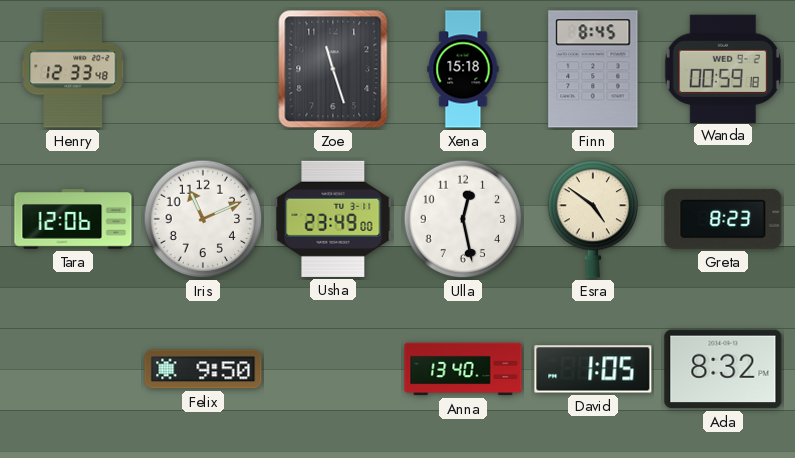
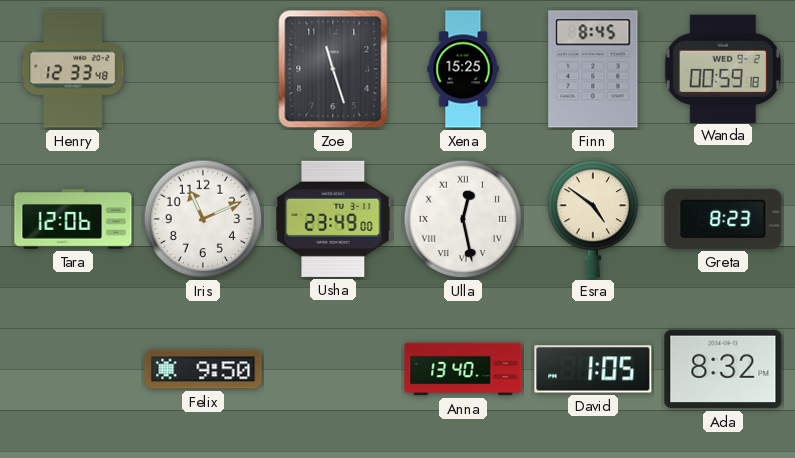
Xena: 15:18 -> 15:25 (463, 69)
Ulla numerals: Arabic -> Roman (463, 219)
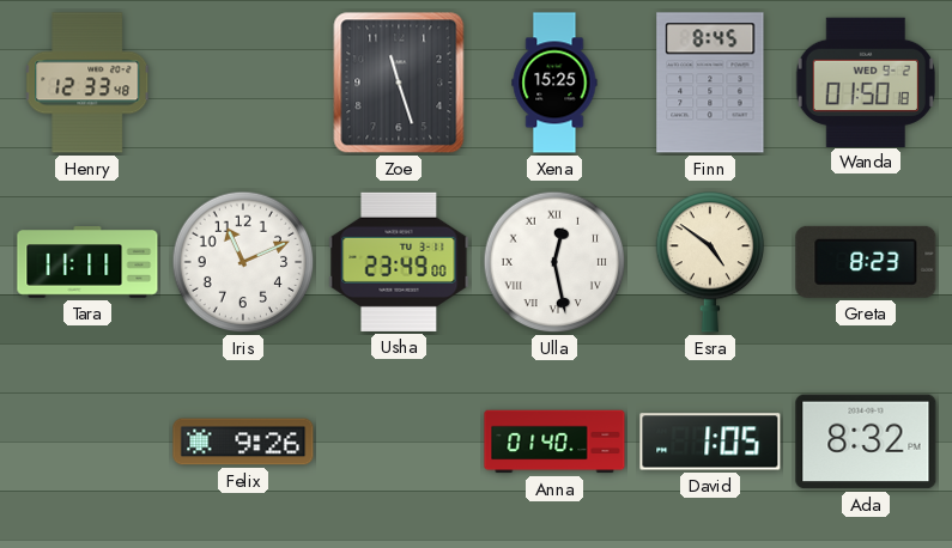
Wanda: 00:59 -> 01:50 (866, 81)
Tara: 12:06 -> 11:11 (87, 262)
Felix: 9:50 -> 9:26 (243, 442)
Anna: 13:40 -> 01:40 (554, 442)
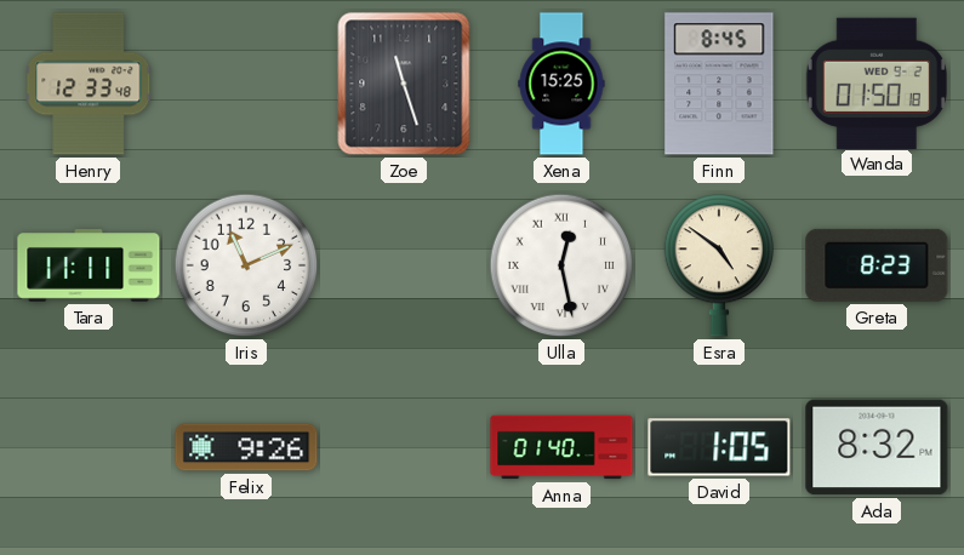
Usha: 23:49 -> none (399, 262)
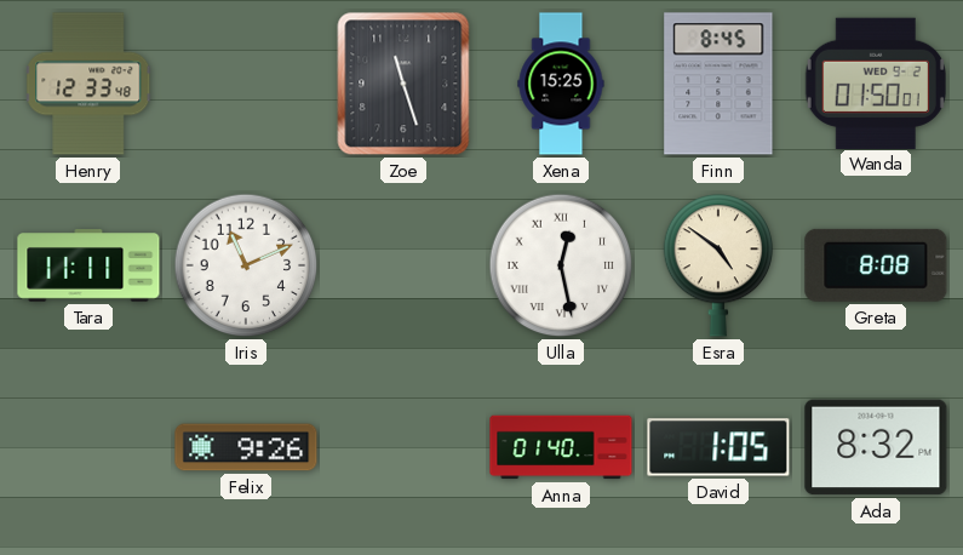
Wanda: 01:50:18 -> 01:50:01 (876, 82)
Greta: 8:23 -> 8:08 (876, 265)
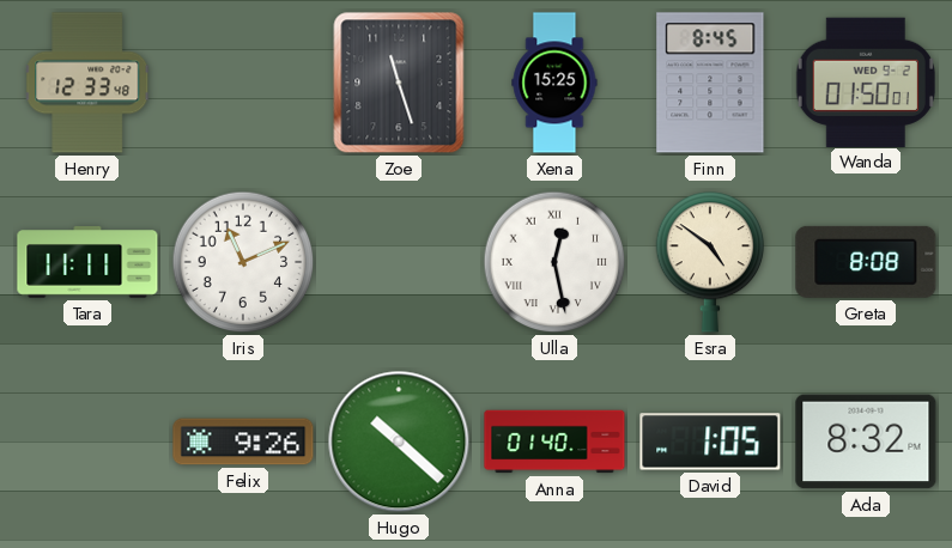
Hugo: none -> 10:22 (399, 442)
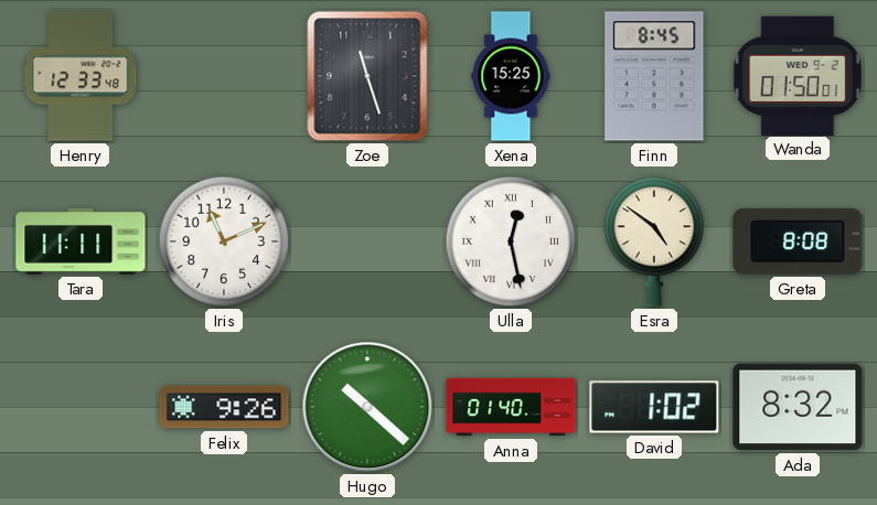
David: 1:05 -> 1:02 (654, 407)
